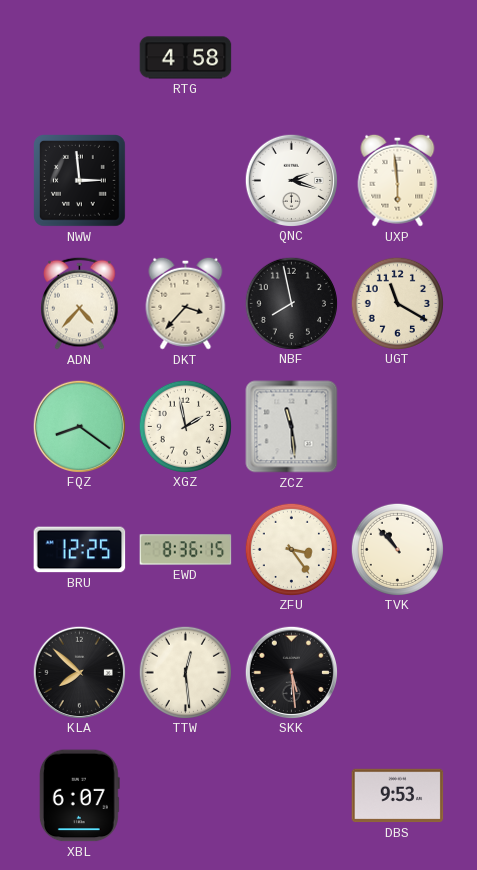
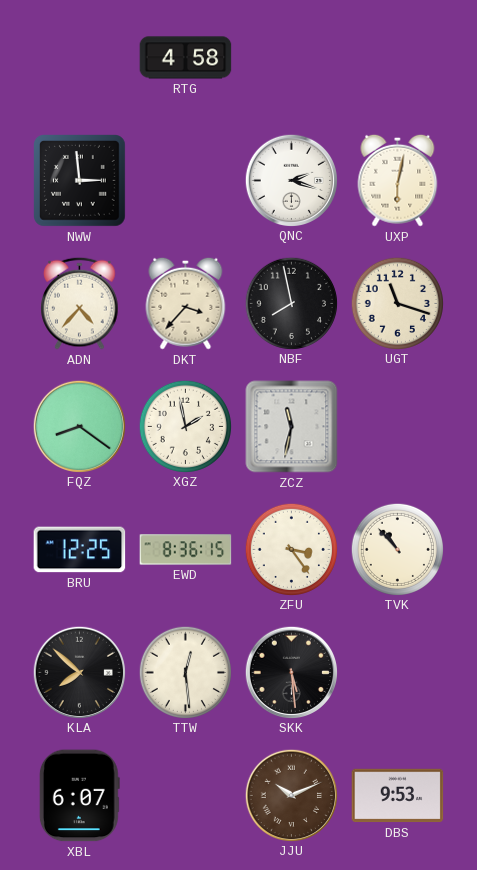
UXP: 5:59 -> 6:02 (398, 180)
UGT: 11:20 -> 11:18 (397, 303)
ZCZ: 11:29 -> 11:32 (292, 427)
JJU: none -> 10:11 (291, 795)
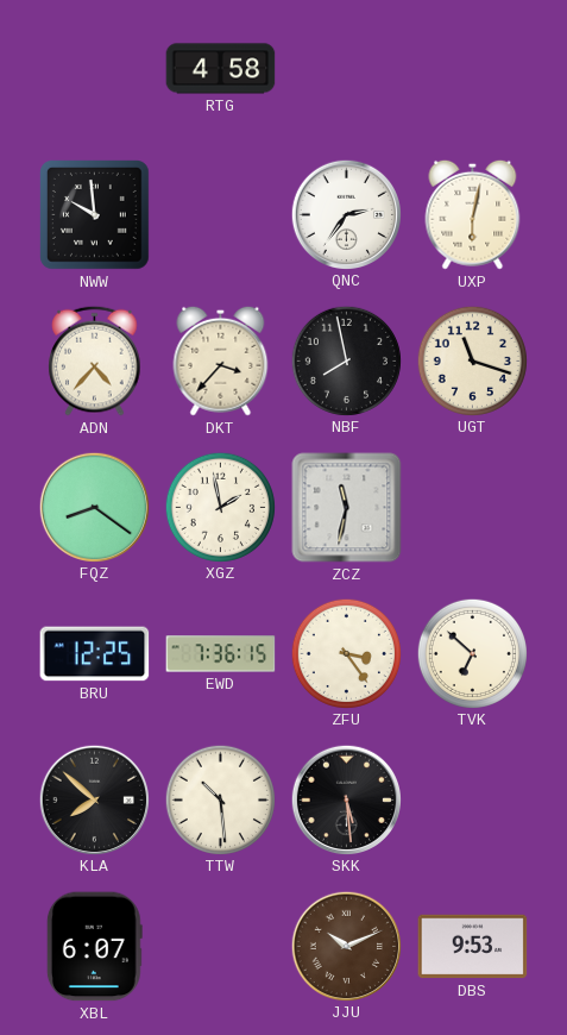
NWW: 2:59 -> 9:59 (95, 215)
QNC: 2:18 -> 2:36 (346, 214)
EWD: 8:36 -> 7:36 (221, 654)
TVK: 10:53 -> 6:52 (472, 653)
TTW: 12:29 -> 10:29 (220, 799)
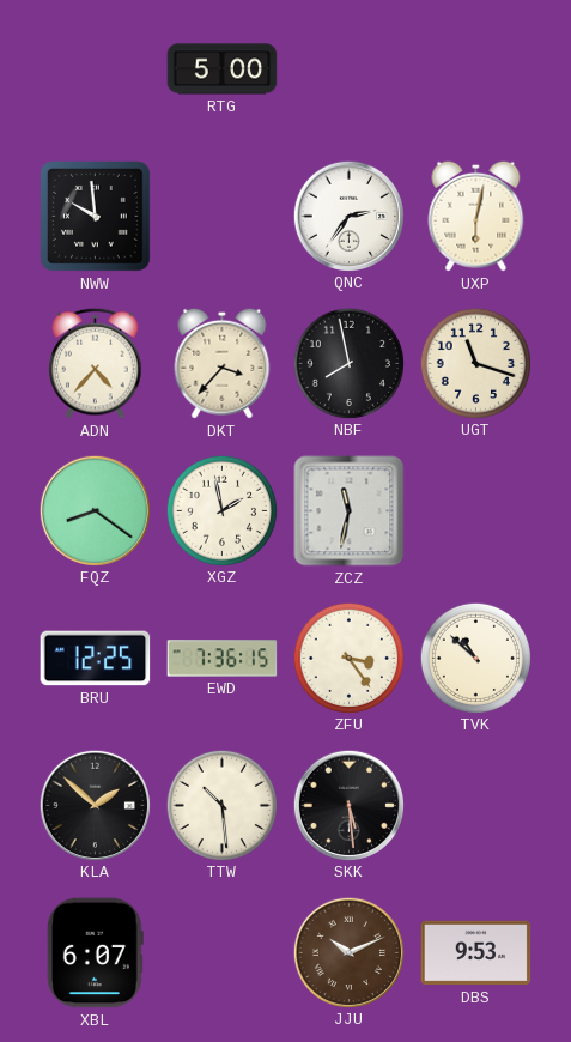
RTG: 4:58 -> 5:00 (223, 69)
TVK: 6:52 -> 10:52 (475, 658)
KLA: 7:52 -> 1:52 (95, 805)
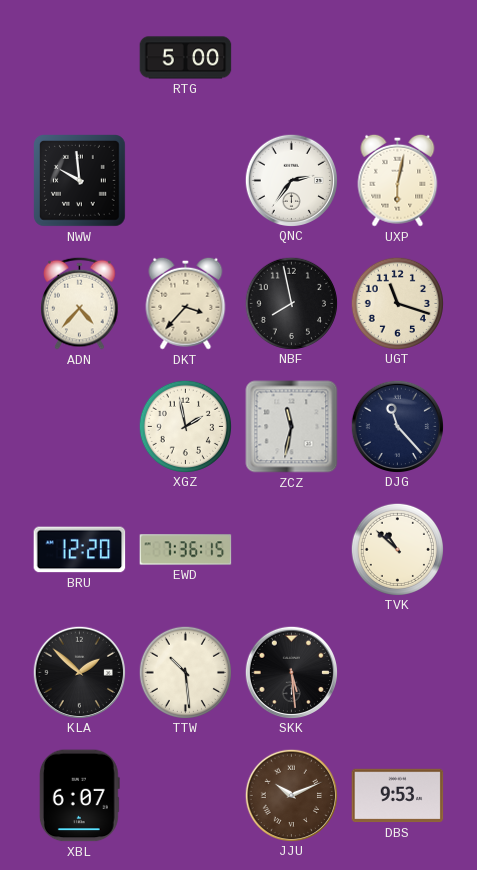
FQZ: 8:21 -> none (95, 510)
DJG: none -> 11:23 (397, 426)
BRU: 12:25 -> 12:20 (80, 550)
ZFU: 3:24 -> none (348, 658)
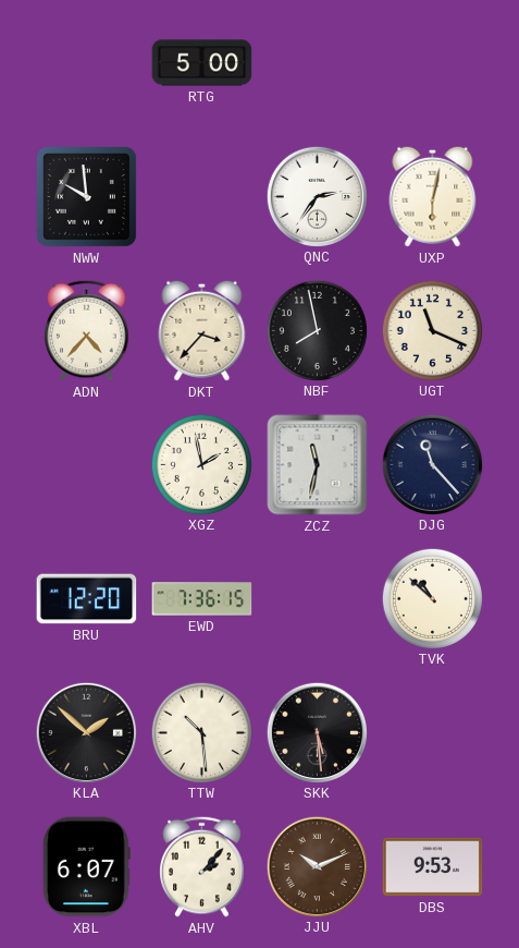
UGT: 11:18 -> 11:19 (432, 330)
AHV: none -> 2:07 (202, 866)
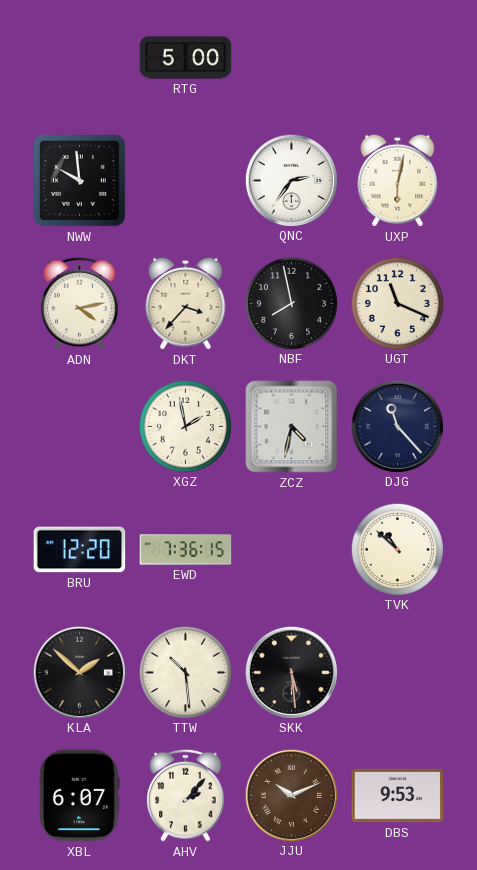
ADN: 4:37 -> 4:13 (80, 303)
ZCZ: 11:32 -> 4:32 (292, 427)
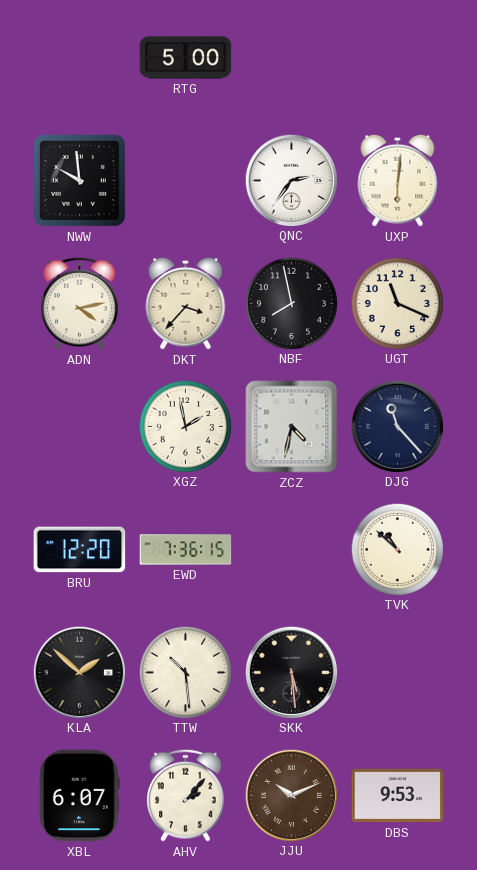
UXP: 6:02 -> 6:01 (398, 180)
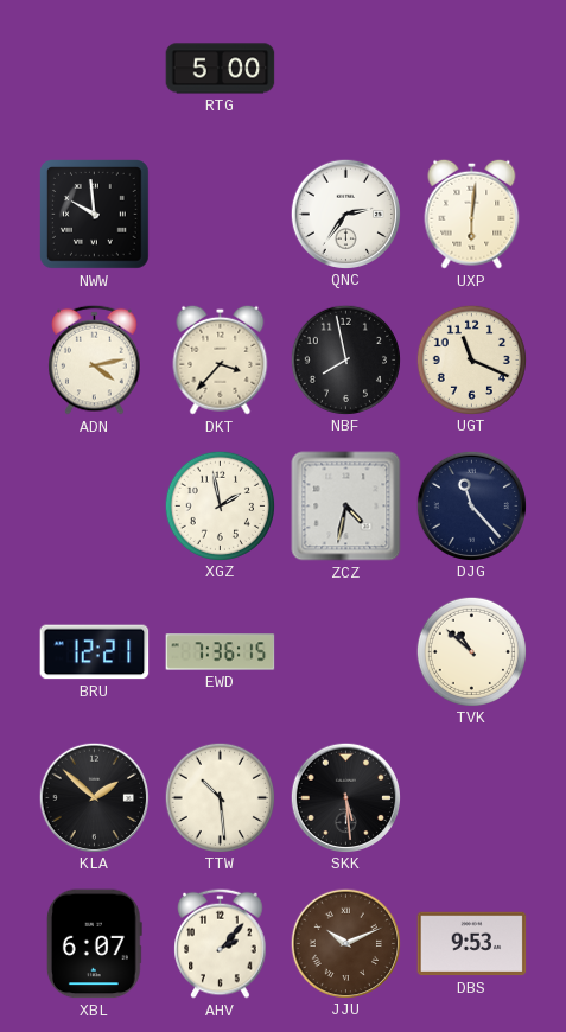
BRU: 12:20 -> 12:21 (95, 652)
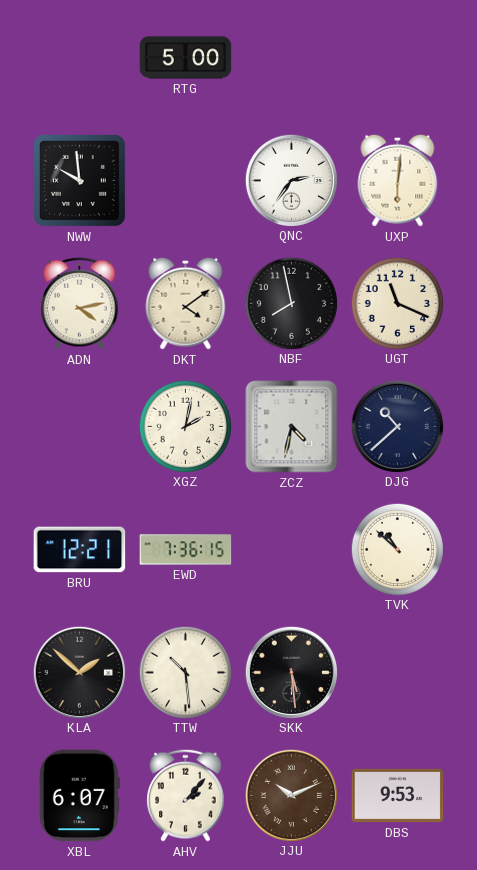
DKT: 3:37 -> 4:09 (186, 303)
XGZ: 1:58 -> 2:02 (185, 426)
DJG: 11:23 -> 10:38 (397, 426)
